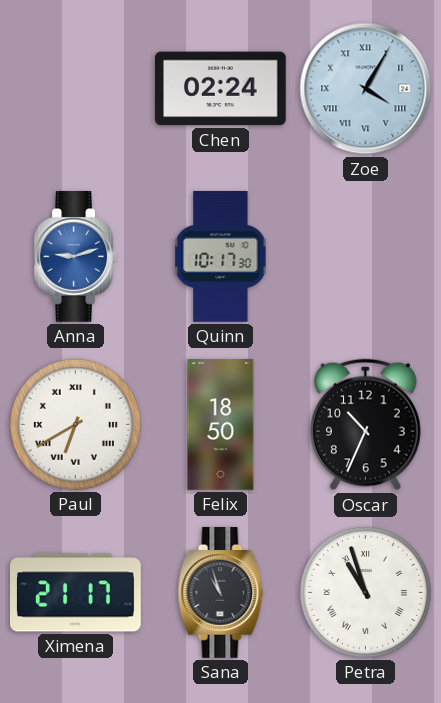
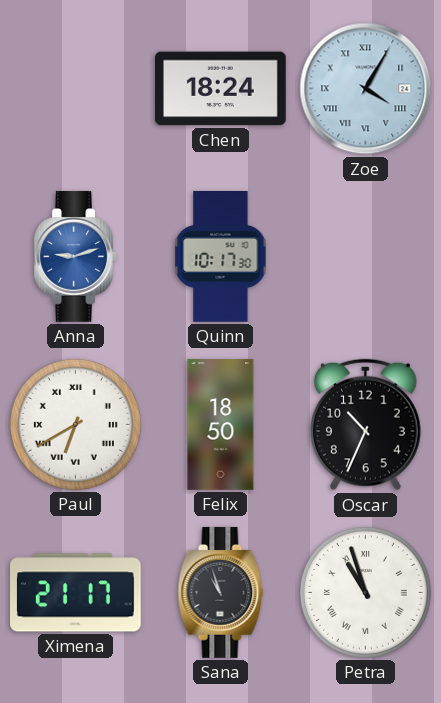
Chen: 02:24 -> 18:24 (221, 89)
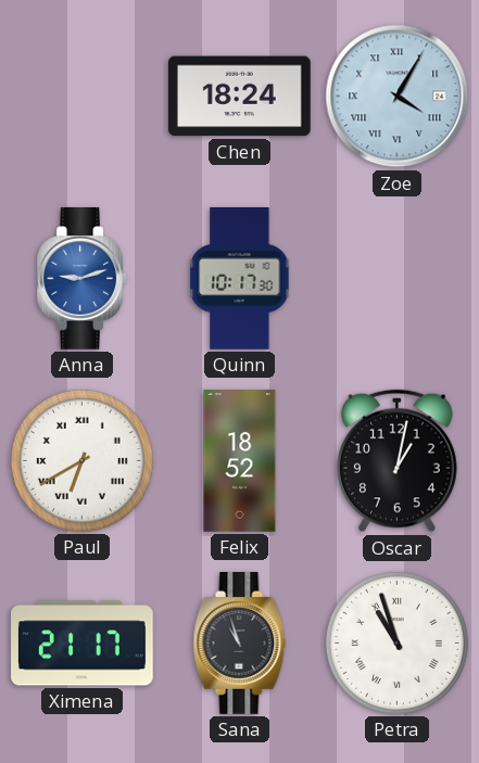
Felix: 18:50 -> 18:52 (240, 461)
Oscar: 10:34 -> 1:02 (398, 461)
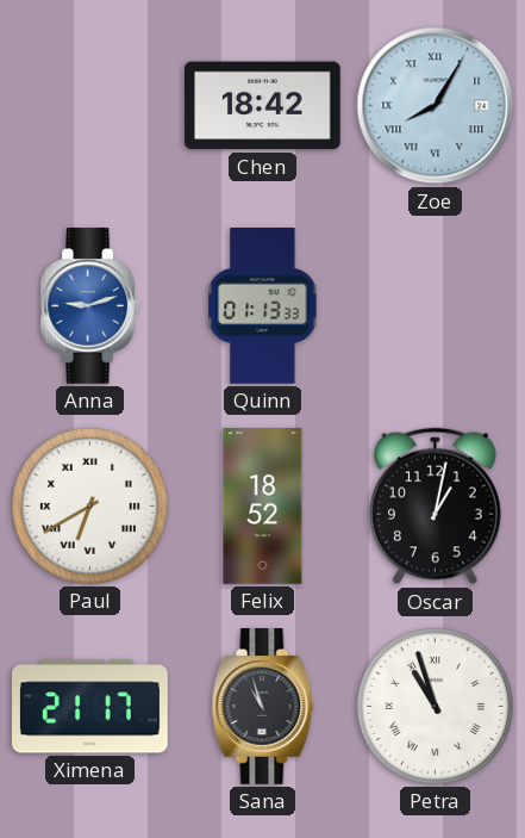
Chen: 18:24 -> 18:42 (263, 106)
Zoe: 4:05 -> 8:05 (436, 106)
Quinn: 10:17 -> 01:13 (263, 306)
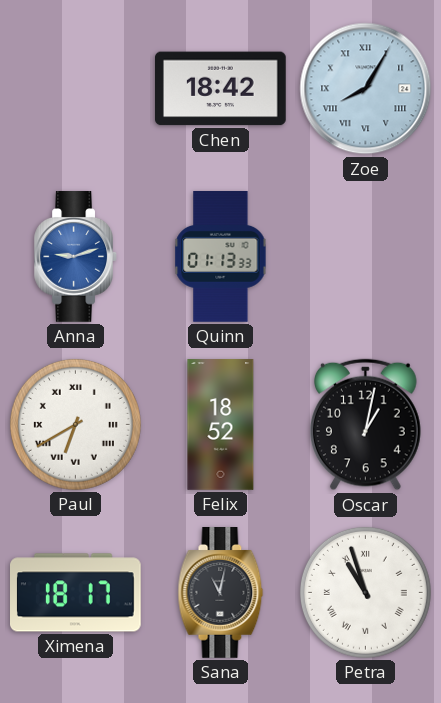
Ximena: 21:17 -> 18:17 (76, 593)
Sana: 10:57 -> 11:02 (221, 593)
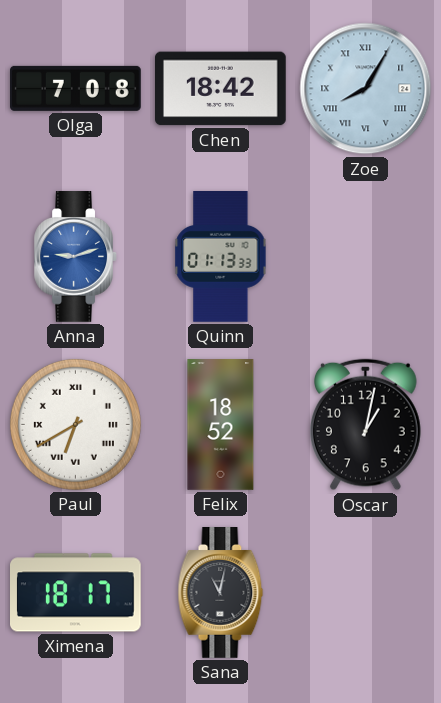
Olga: none -> 7:08 (76, 88)
Petra: 10:57 -> none (365, 592)
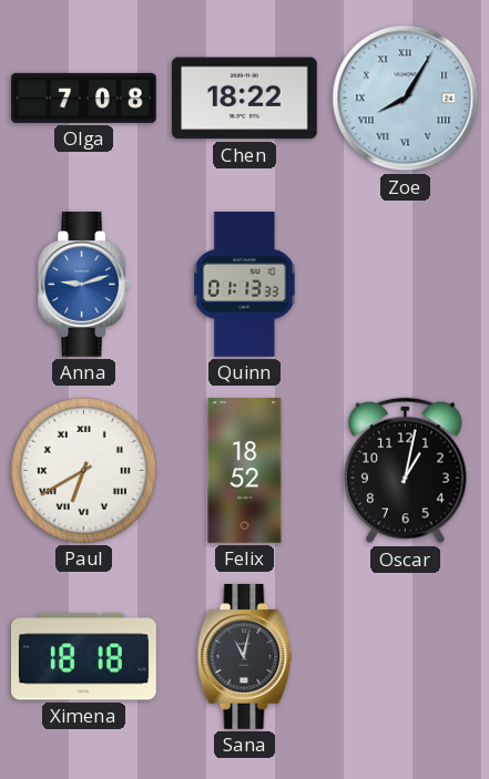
Chen: 18:42 -> 18:22 (245, 99)
Ximena: 18:17 -> 18:18 (84, 657)
